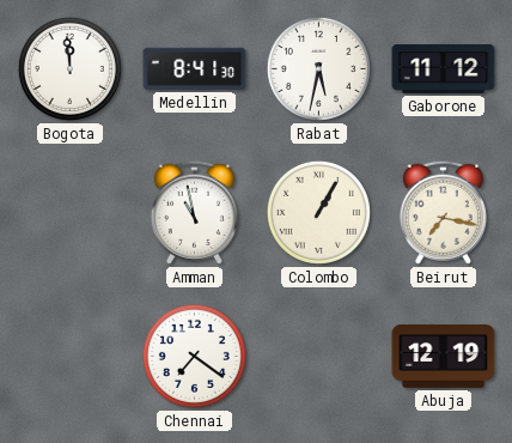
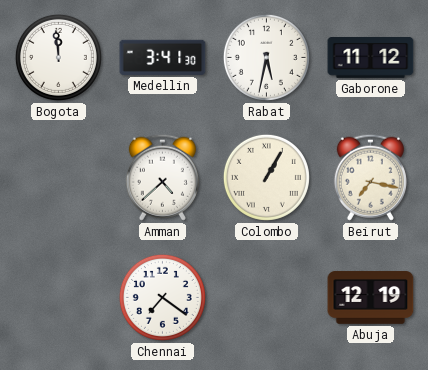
Medellin: 8:41 -> 3:41 (163, 57)
Amman: 10:58 -> 4:38 (162, 177)
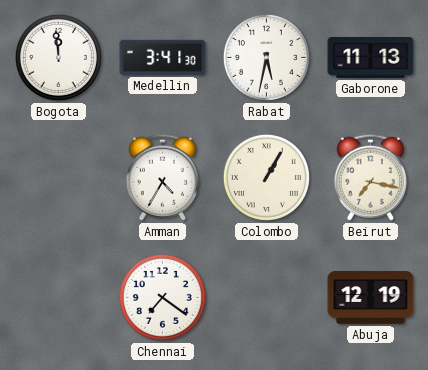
Gaborone: 11:12 -> 11:13 (371, 58)
Amman: 4:38 -> 4:35 (162, 177)
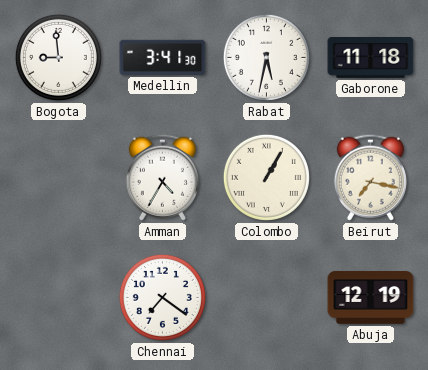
Bogota: 11:59 -> 8:59 (58, 57)
Gaborone: 11:13 -> 11:18 (371, 58)
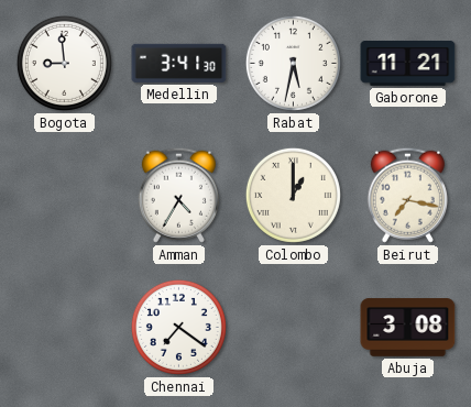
Gaborone: 11:18 -> 11:21 (408, 64)
Colombo: 1:05 -> 1:00 (293, 195)
Abuja: 12:19 -> 3:08 (408, 328)
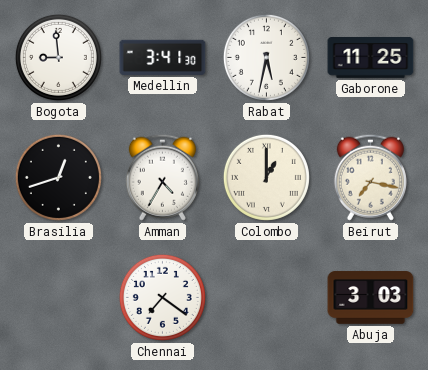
Gaborone: 11:21 -> 11:25 (371, 58)
Brasilia: none -> 12:42 (58, 177)
Abuja: 3:08 -> 3:03 (371, 298)
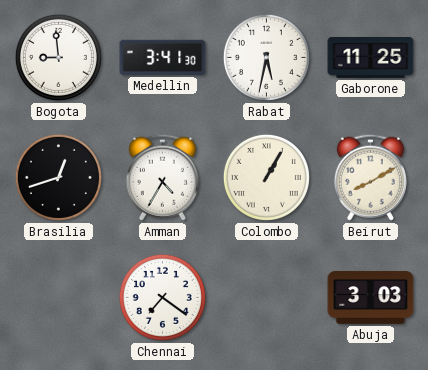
Colombo: 1:00 -> 1:05 (266, 177)
Beirut: 7:17 -> 8:10 (370, 177)
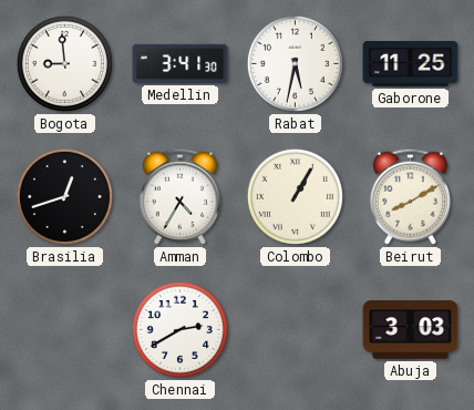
Chennai: 7:21 -> 2:40 (179, 329)
